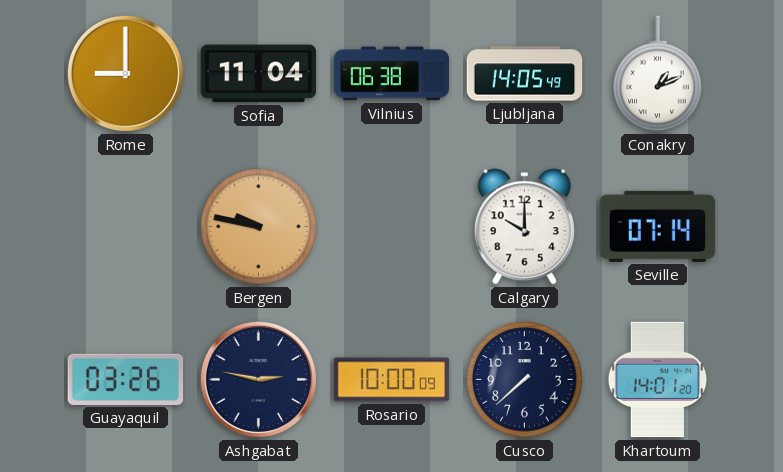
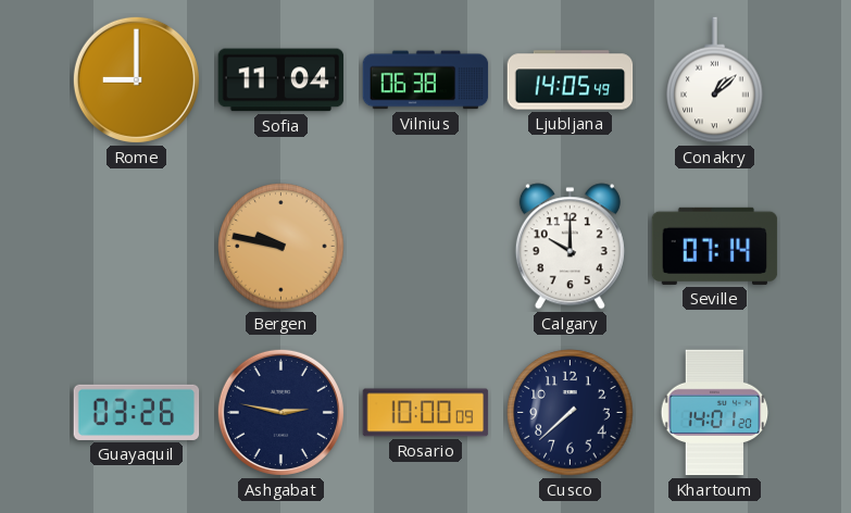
Conakry: 1:11 -> 1:08 (715, 80)
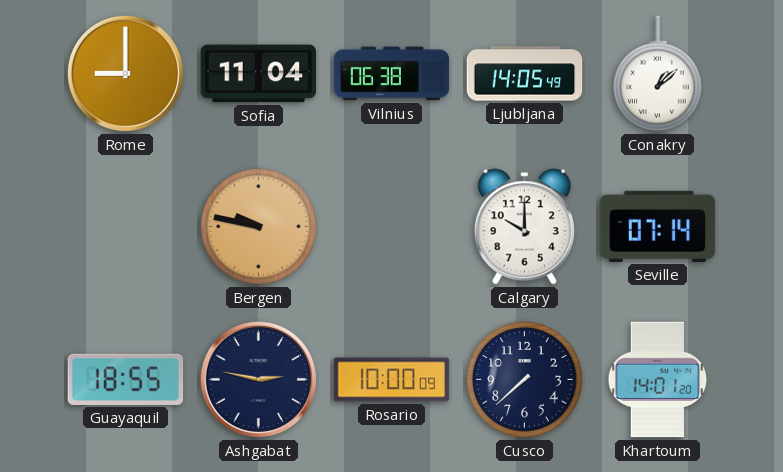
Guayaquil: 03:26 -> 18:55 (126, 379)
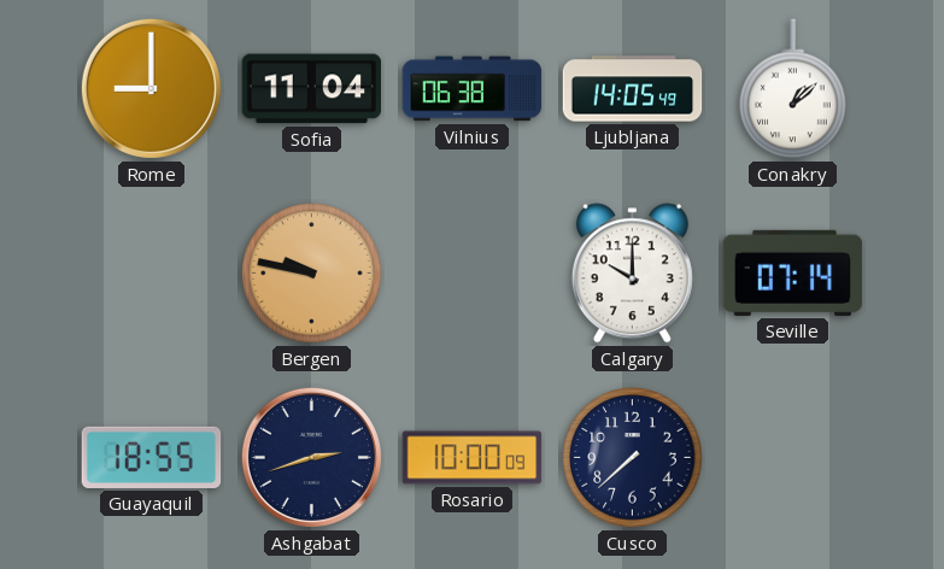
Ashgabat: 2:47 -> 2:42 (311, 457)
Khartoum: 14:01 -> none (658, 380)
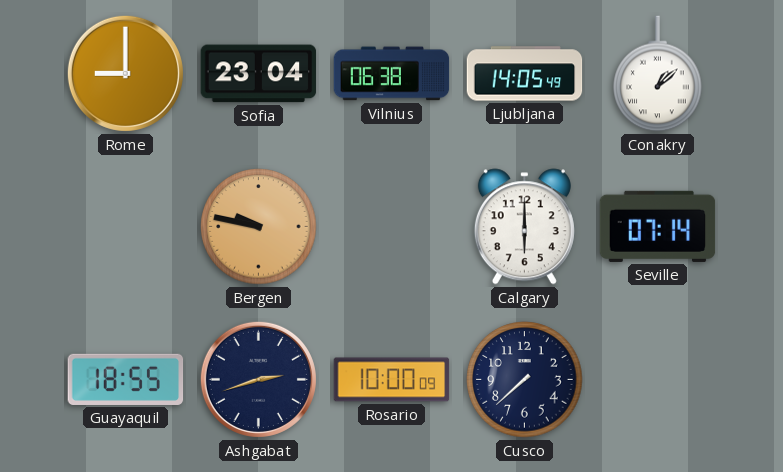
Sofia: 11:04 -> 23:04 (259, 74)
Calgary: 10:00 -> 6:00 (524, 227)
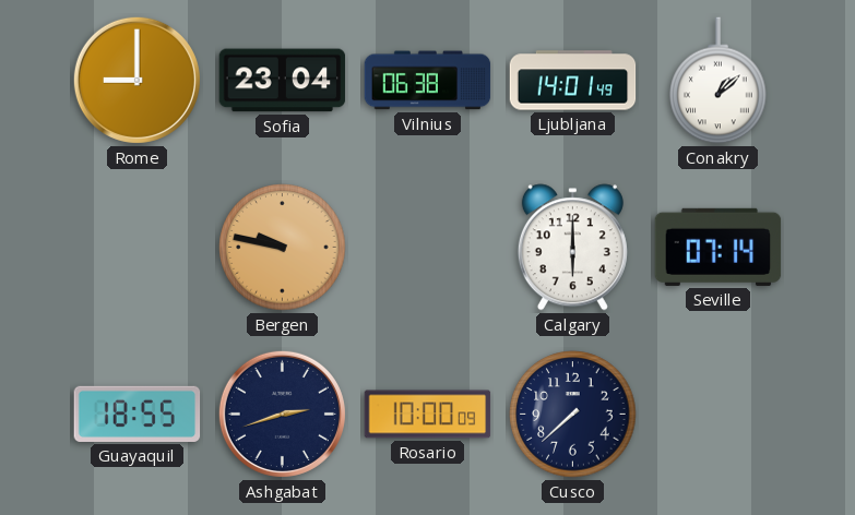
Ljubljana: 14:05 -> 14:01 (573, 81)
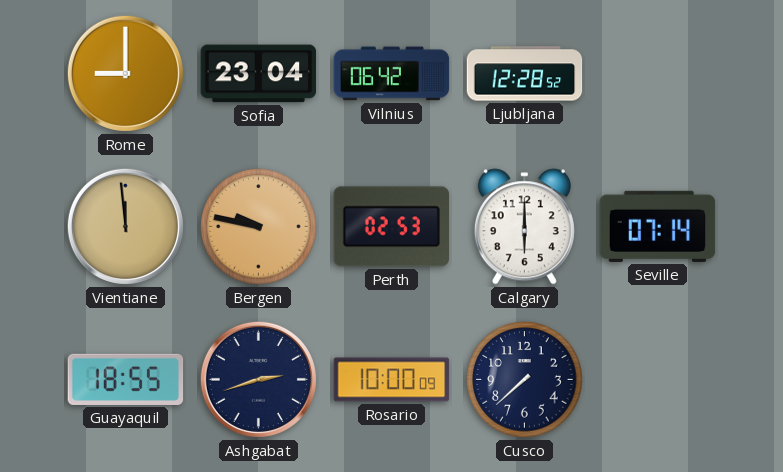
Vilnius: 06:38 -> 06:42 (392, 74)
Ljubljana: 14:01 -> 12:28 (525, 74)
Conakry: 1:08 -> none (719, 81)
Vientiane: none -> 11:59 (125, 226)
Perth: none -> 02:53 (391, 227)
